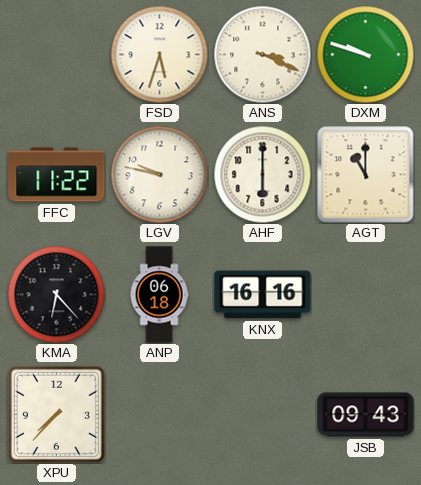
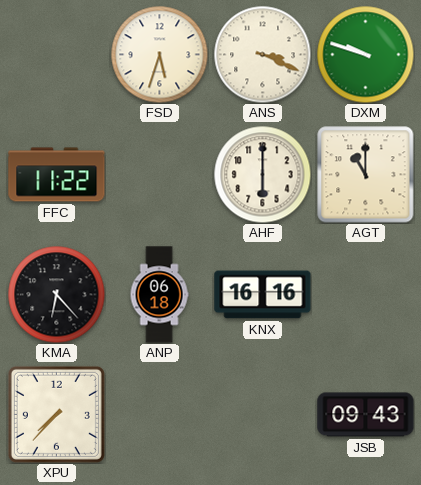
LGV: 9:47 -> none (159, 174)
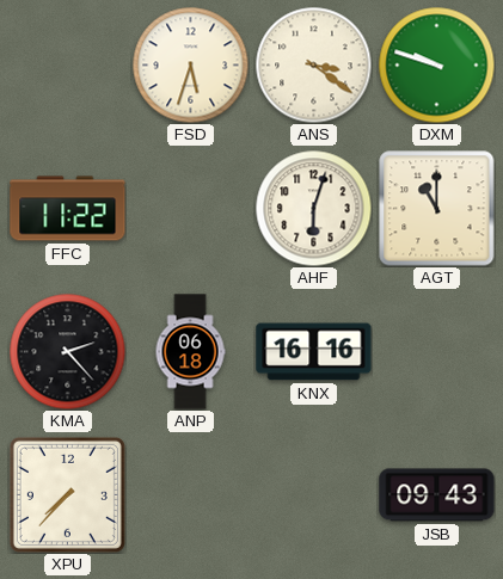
ANS: 3:19 -> 3:21 (313, 64)
AHF: 6:00 -> 6:03 (313, 208)
KMA: 6:23 -> 2:23 (67, 351)
